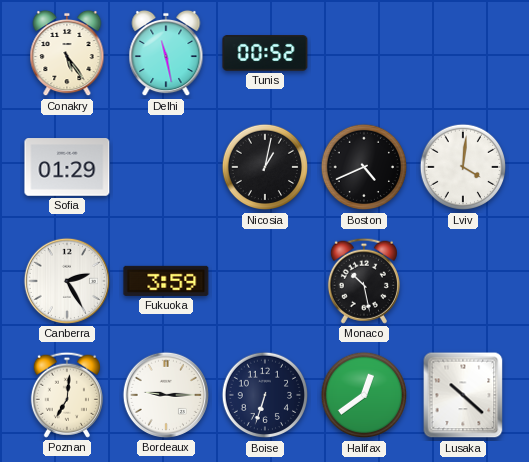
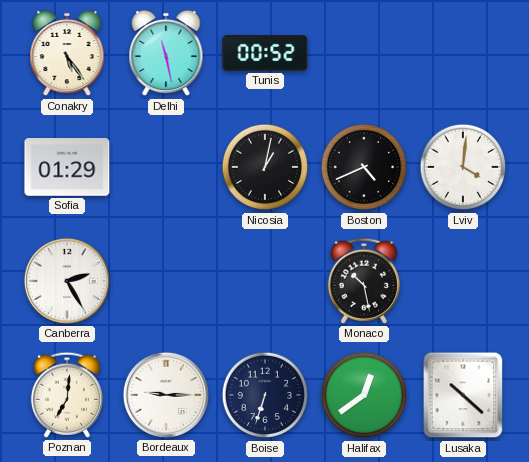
Fukuoka: 3:59 -> none (166, 281)
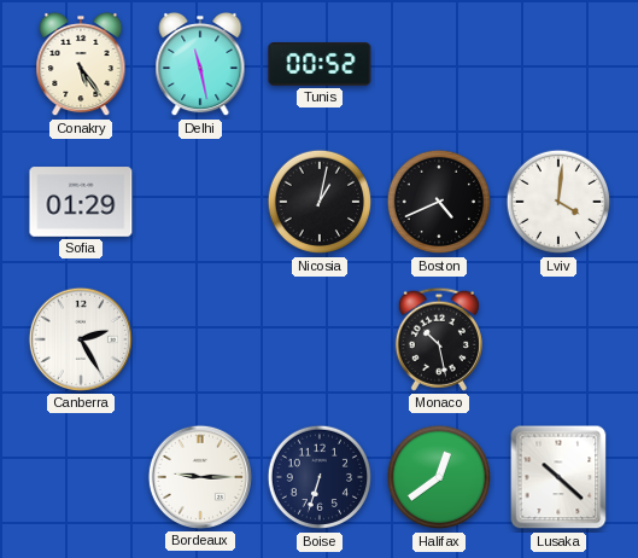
Poznan: 7:01 -> none (67, 395)
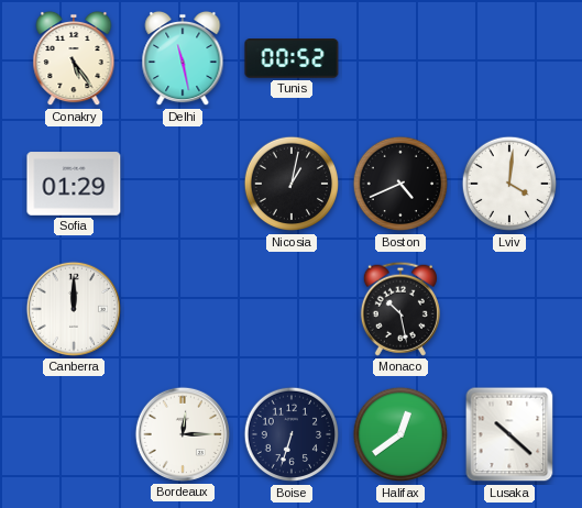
Canberra: 2:25 -> 12:00 (74, 309)
Bordeaux: 9:15 -> 12:15 (183, 434)
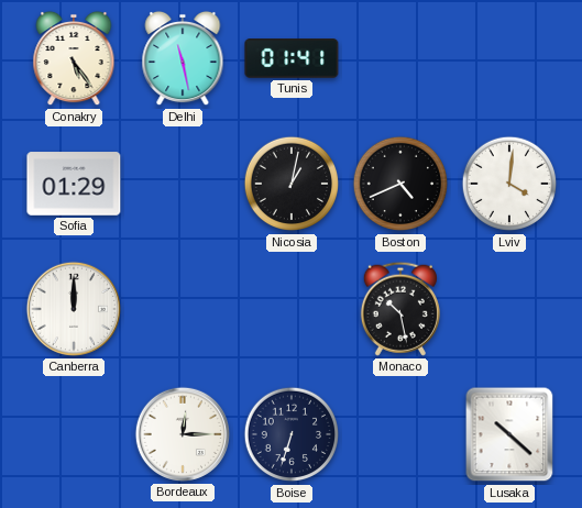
Tunis: 00:52 -> 01:41 (292, 58)
Halifax: 12:39 -> none (400, 434)
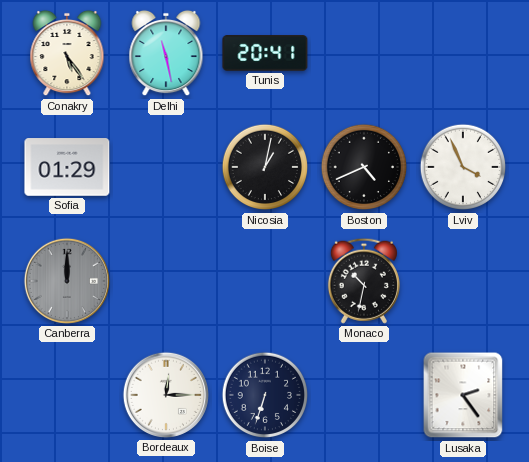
Tunis: 01:41 -> 20:41 (265, 53)
Lviv: 4:01 -> 3:56 (463, 167)
Canberra dial: white -> grey (67, 281)
Monaco: 10:28 -> 10:32 (364, 281)
Lusaka: 10:22 -> 2:24 (463, 395)
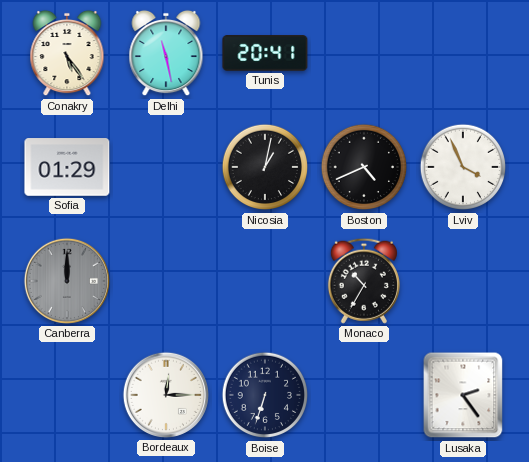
Monaco: 10:32 -> 10:35 (364, 281)
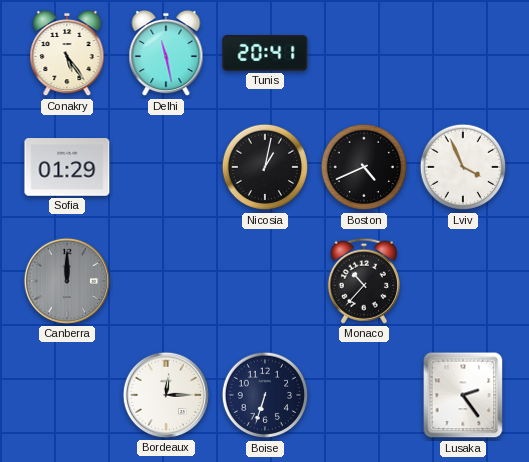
Monaco: 10:35 -> 10:37 (364, 281)
